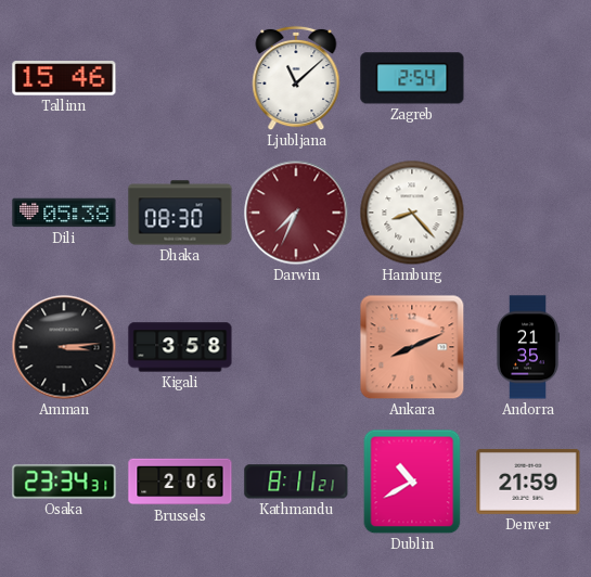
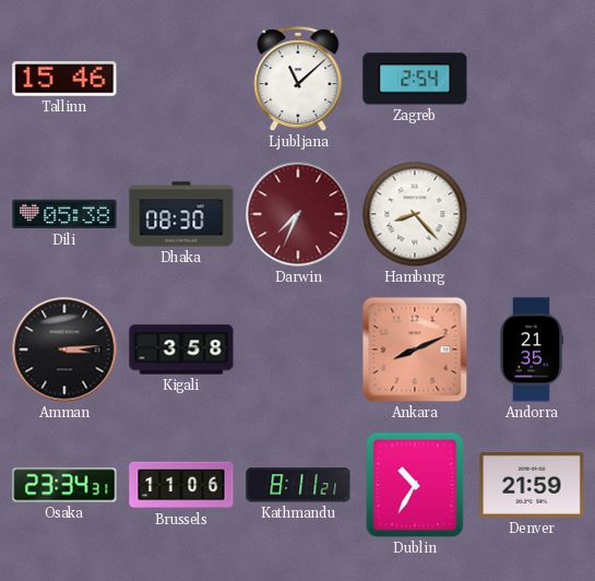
Brussels: 2:06 -> 11:06 (181, 485)
Dublin: 10:40 -> 10:35 (415, 485)
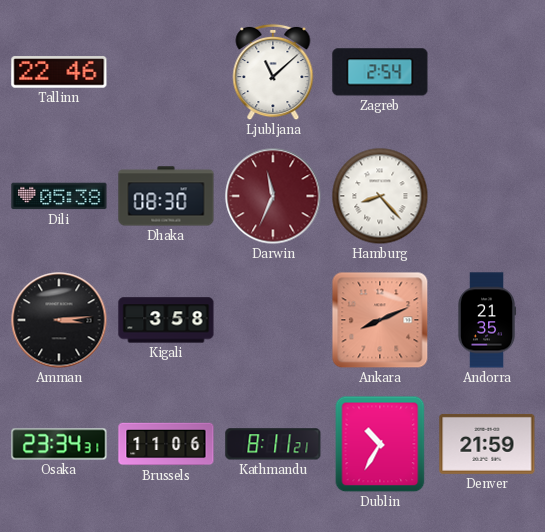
Tallinn: 15:46 -> 22:46 (59, 72)
Darwin: 7:34 -> 11:34 (273, 196)
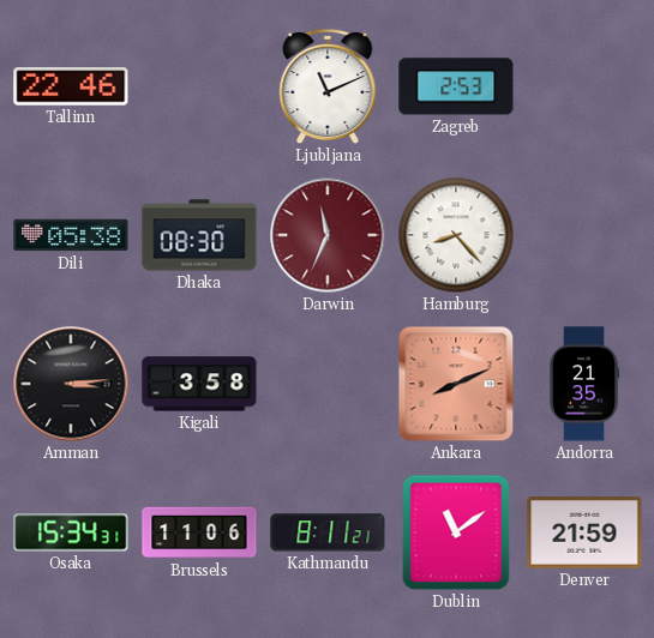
Ljubljana: 11:08 -> 11:11 (328, 86)
Zagreb: 2:54 -> 2:53 (456, 86)
Osaka: 23:34 -> 15:34 (71, 532)
Dublin: 10:35 -> 11:09 (456, 532)
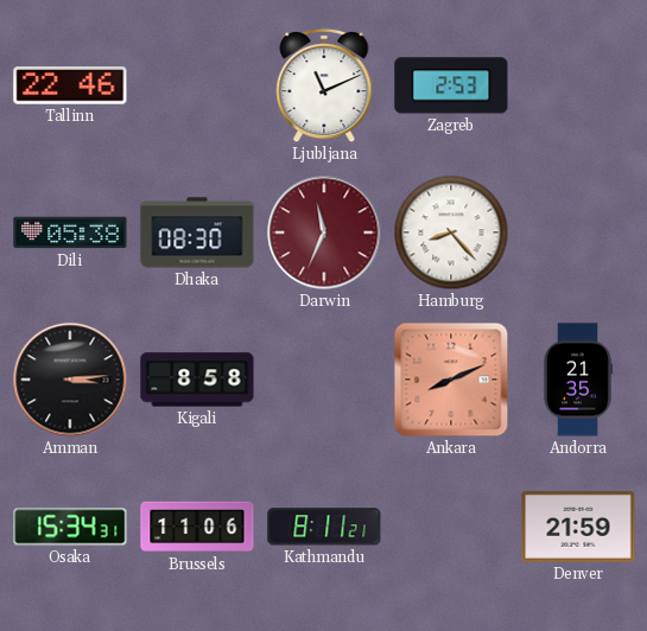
Kigali: 3:58 -> 8:58 (197, 380)
Dublin: 11:09 -> none (456, 532)
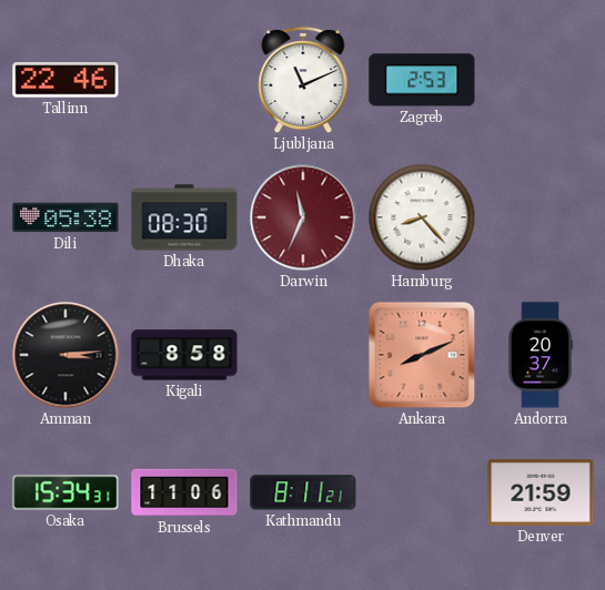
Andorra: 21:35 -> 20:37 (541, 355)
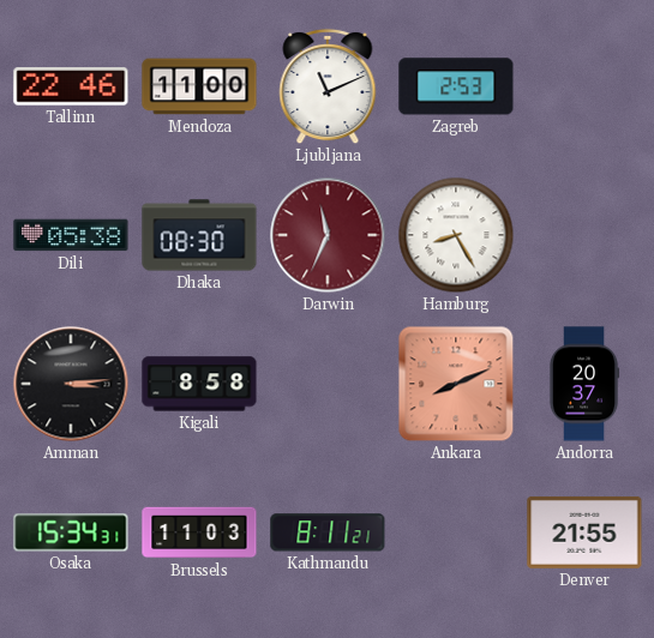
Mendoza: none -> 11:00 (199, 86)
Hamburg: 8:23 -> 8:25 (456, 235)
Brussels: 11:06 -> 11:03 (199, 532)
Denver: 21:59 -> 21:55 (584, 532)
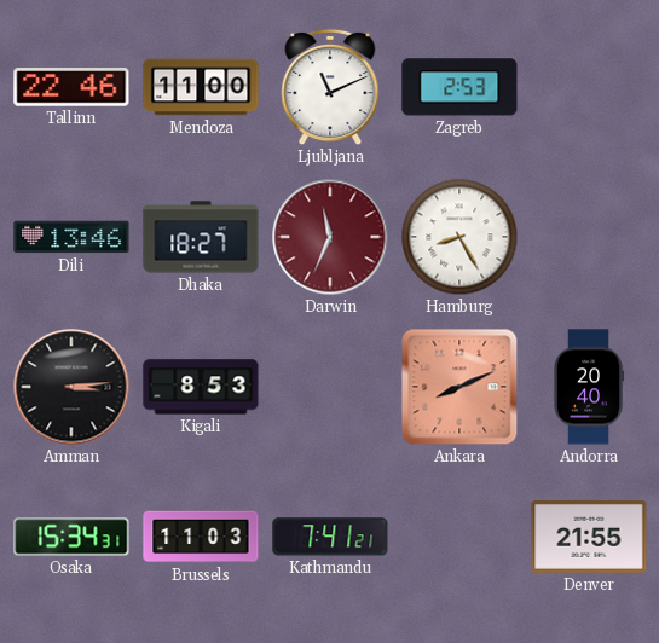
Dili: 05:38 -> 13:46 (71, 237)
Dhaka: 08:30 -> 18:27 (201, 237)
Kigali: 8:58 -> 8:53 (201, 387)
Andorra: 20:37 -> 20:40 (589, 387)
Kathmandu: 8:11 -> 7:41 (330, 537)
